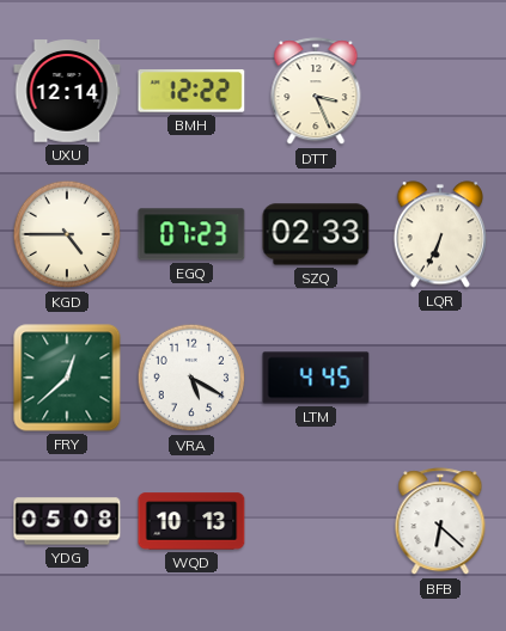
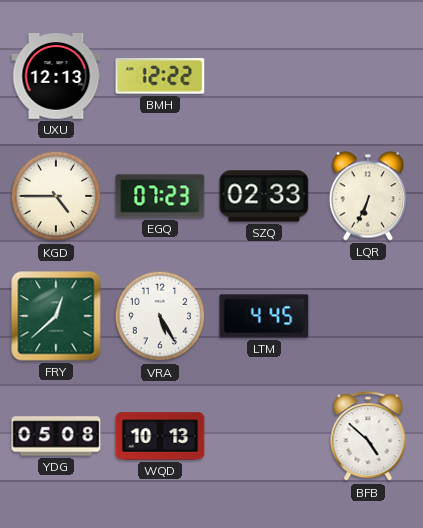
UXU: 12:14 -> 12:13 (56, 76)
DTT: 3:26 -> none (316, 92)
VRA: 5:20 -> 5:25 (160, 316)
BFB: 6:22 -> 4:52 (368, 437)
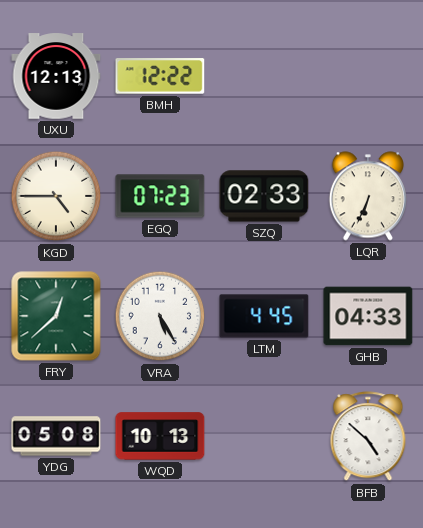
GHB: none -> 04:33 (368, 316)
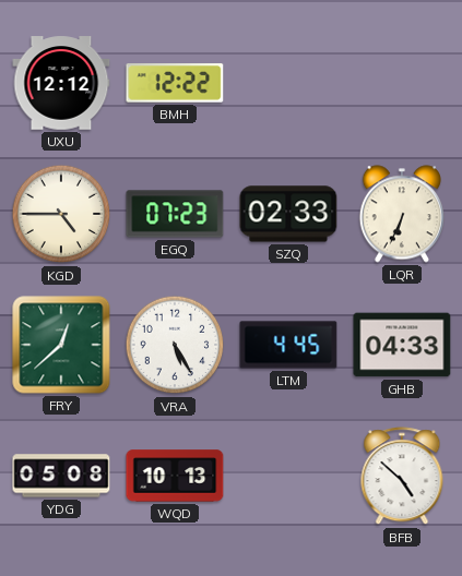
UXU: 12:13 -> 12:12 (61, 83)
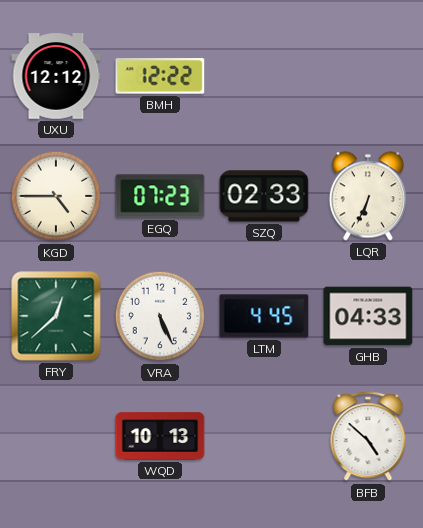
VRA: 5:25 -> 5:26 (160, 316)
YDG: 05:08 -> none (61, 476)
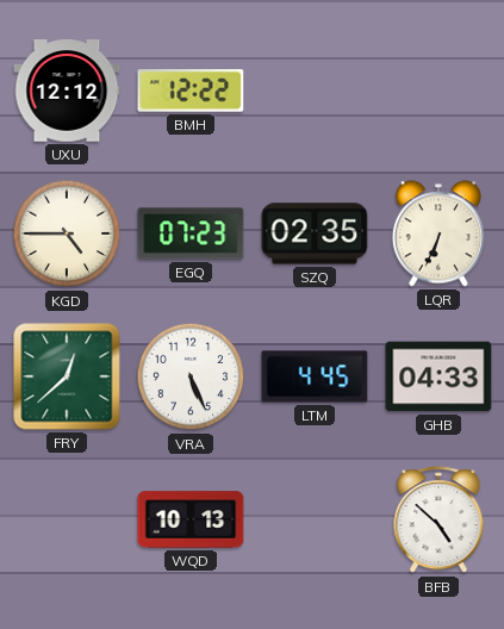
SZQ: 02:33 -> 02:35 (315, 233)
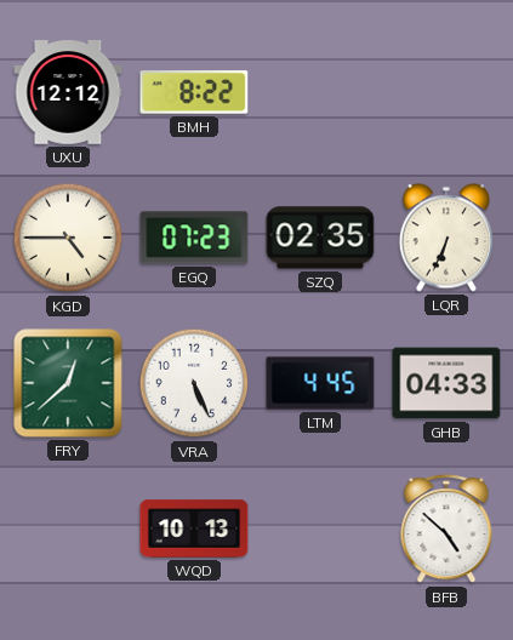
BMH: 12:22 -> 8:22 (194, 92)
